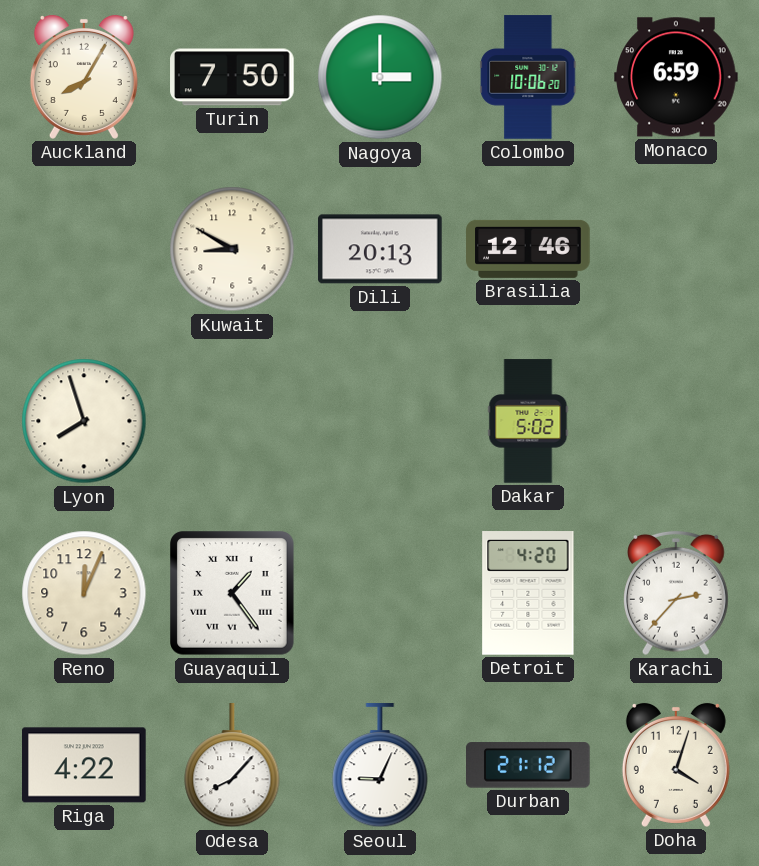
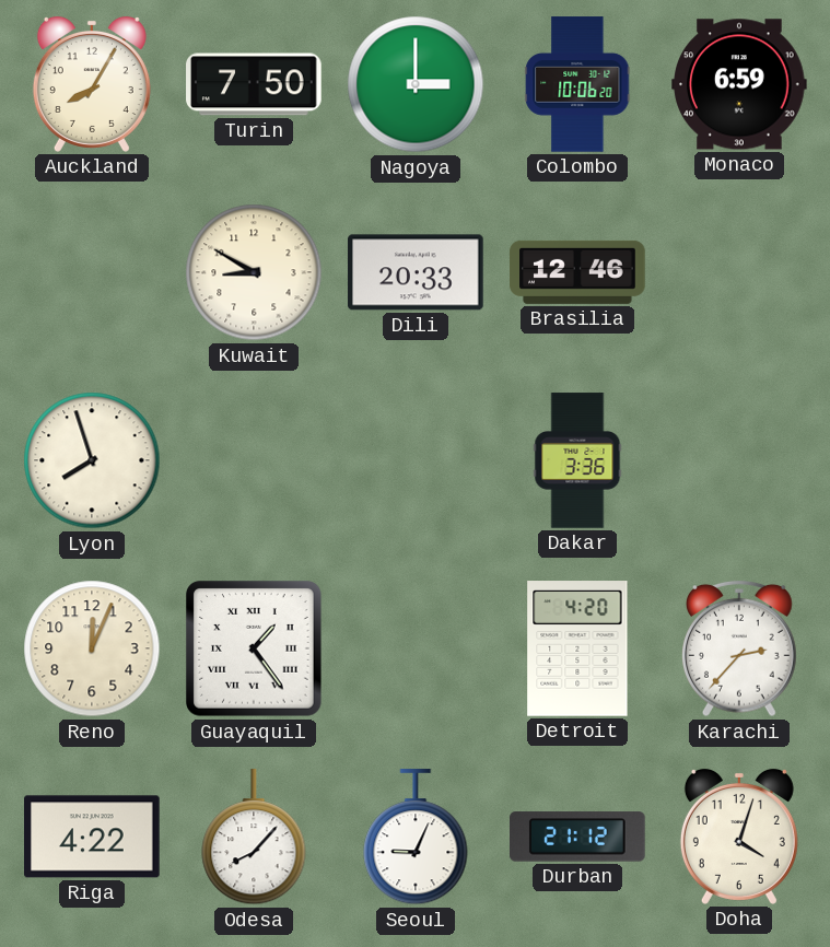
Dili: 20:13 -> 20:33 (416, 272)
Dakar: 5:02 -> 3:36 (577, 460)
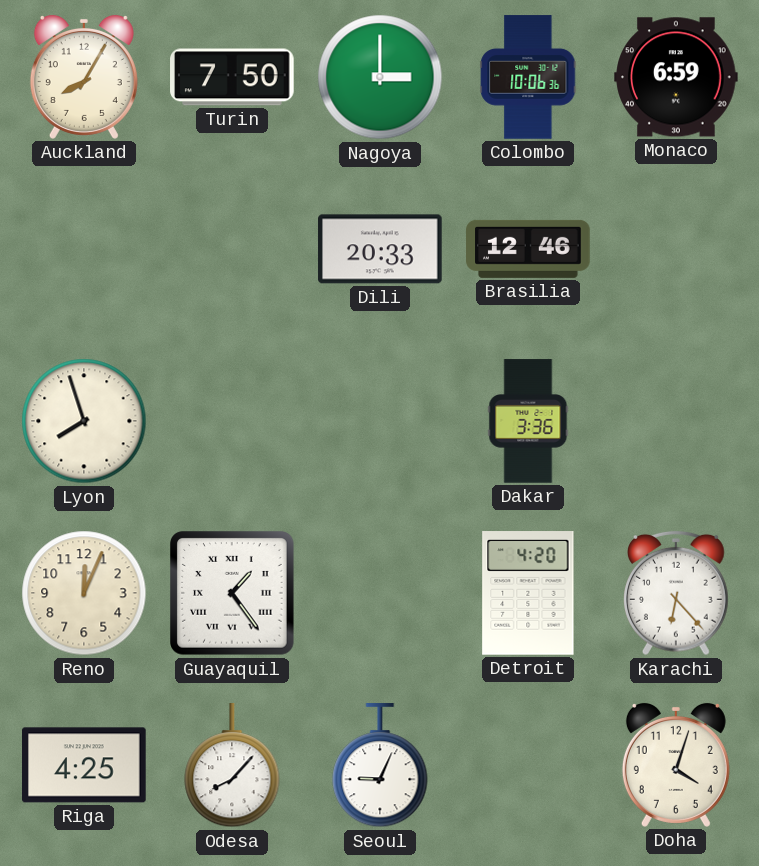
Colombo: 10:06:20 -> 10:06:36 (528, 77)
Kuwait: 8:50 -> none (254, 272)
Karachi: 2:37 -> 6:23 (677, 593)
Riga: 4:22 -> 4:25 (84, 765)
Durban: 21:12 -> none (577, 837)
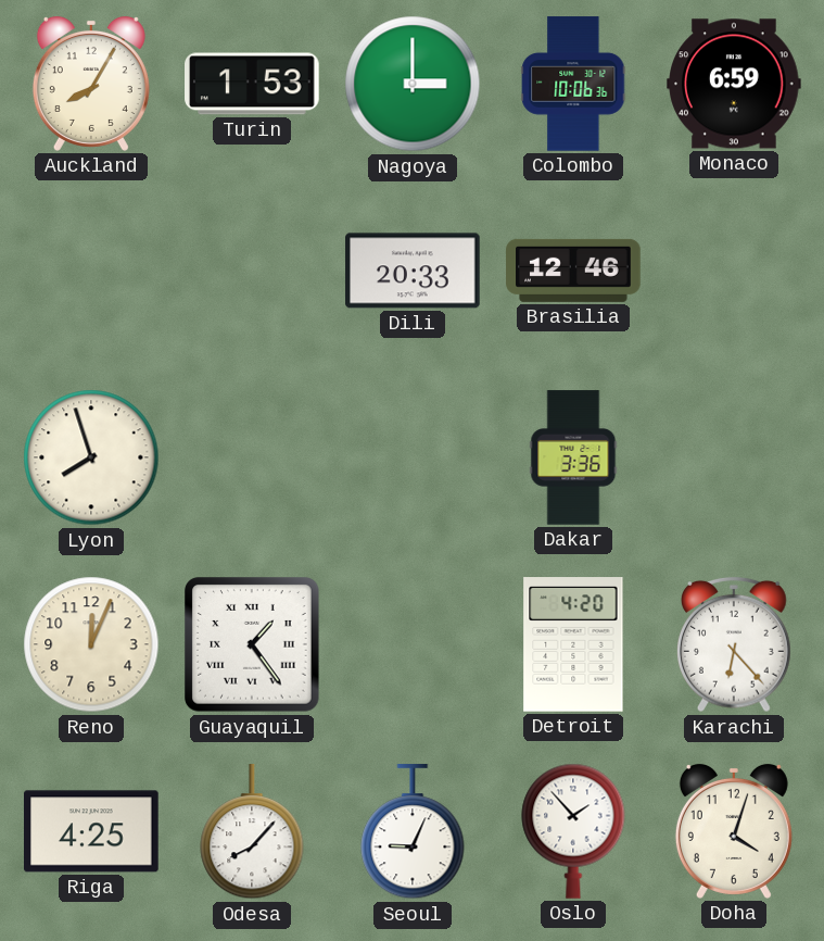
Turin: 7:50 -> 1:53 (252, 84)
Oslo: none -> 1:53 (573, 831)
